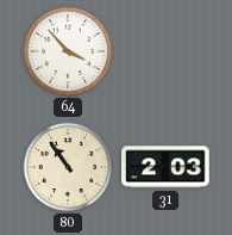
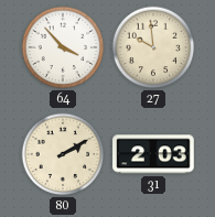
27: none -> 9:59 (153, 47)
80: 10:54 -> 2:10 (63, 154)
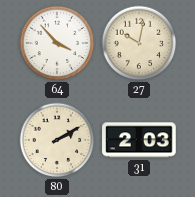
27: 9:59 -> 10:02 (139, 43)
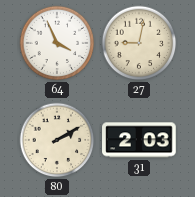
64: 3:53 -> 3:56 (57, 43)
27: 10:02 -> 9:02 (139, 43)
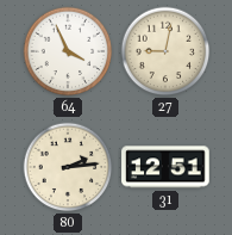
80: 2:10 -> 2:14 (68, 167)
31: 2:03 -> 12:51 (165, 167)
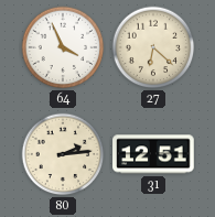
27: 9:02 -> 6:22 (153, 47)
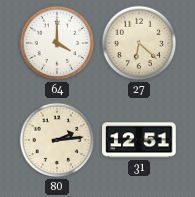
64: 3:56 -> 4:00 (57, 43)
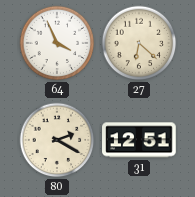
64: 4:00 -> 3:56 (57, 43)
80: 2:14 -> 2:20 (57, 140)
